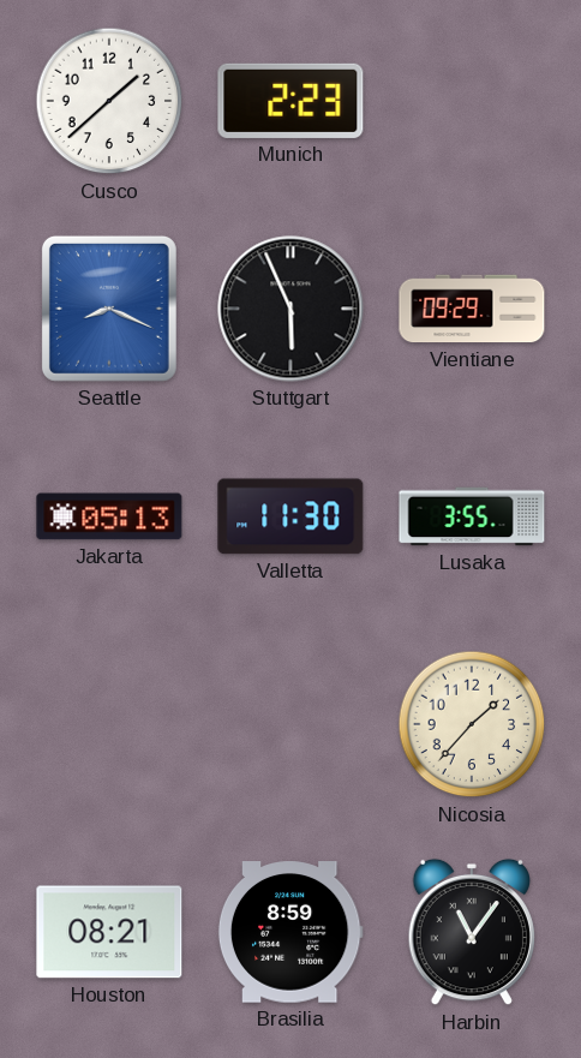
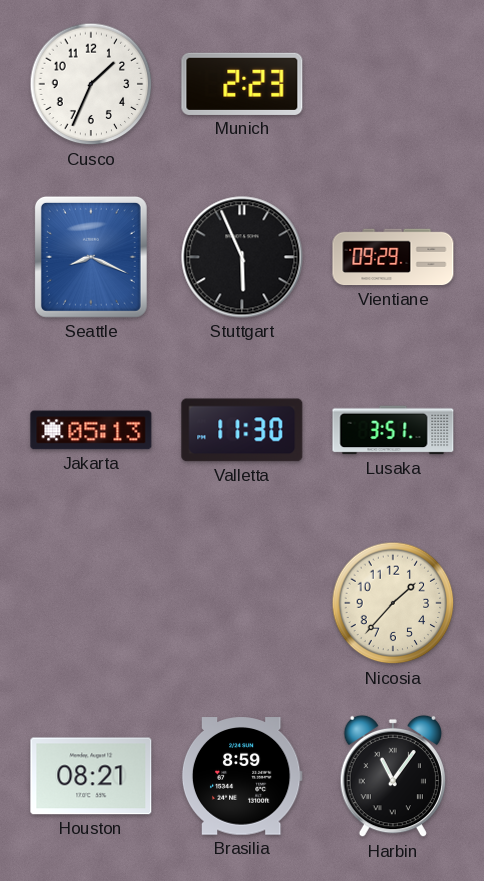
Cusco: 1:38 -> 1:34 (91, 84)
Lusaka: 3:55 -> 3:51 (393, 430)
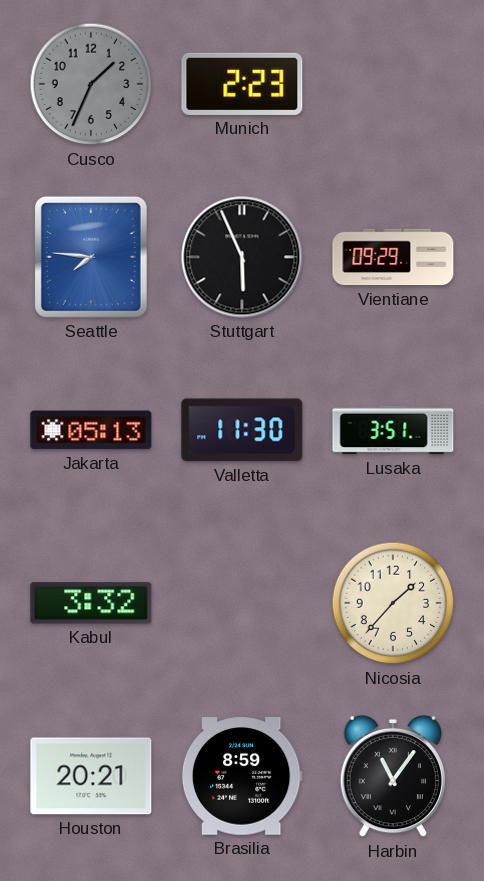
Cusco dial: white -> grey (91, 84)
Seattle: 8:19 -> 7:46 (91, 257)
Kabul: none -> 3:32 (91, 603)
Houston: 08:21 -> 20:21 (91, 776)
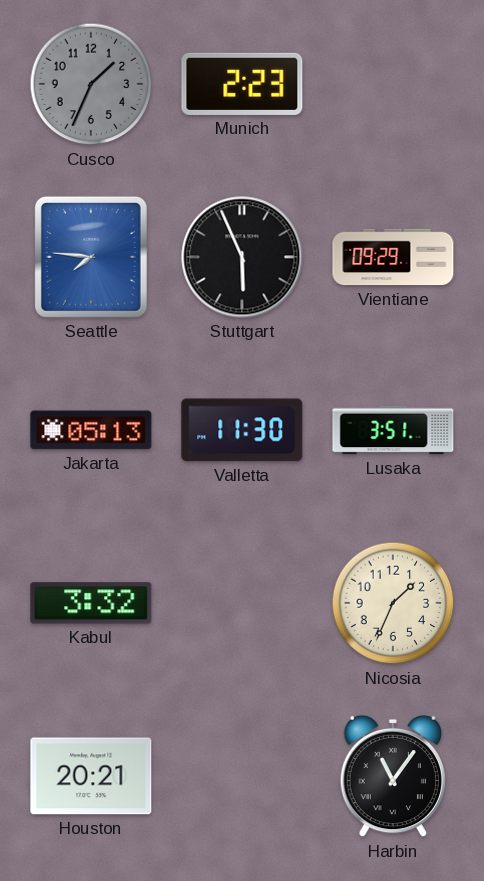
Nicosia: 1:37 -> 1:34 (393, 603)
Brasilia: 8:59 -> none (242, 776)
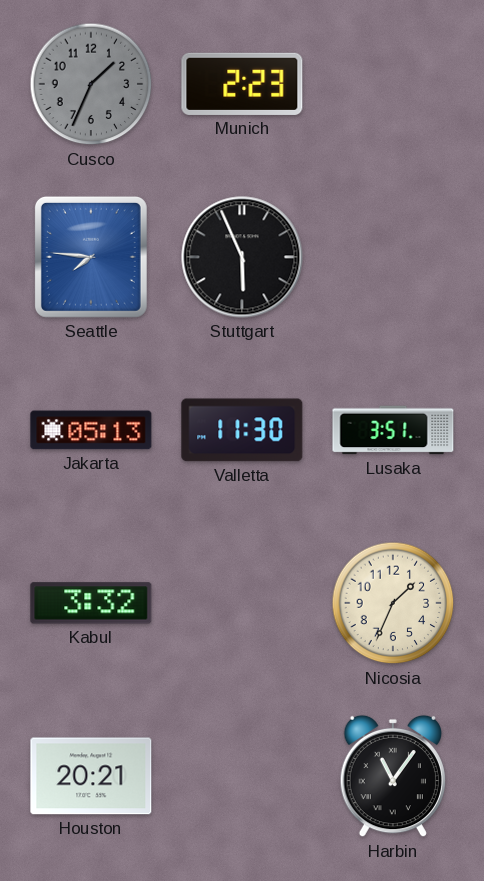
Vientiane: 09:29 -> none (393, 257)
